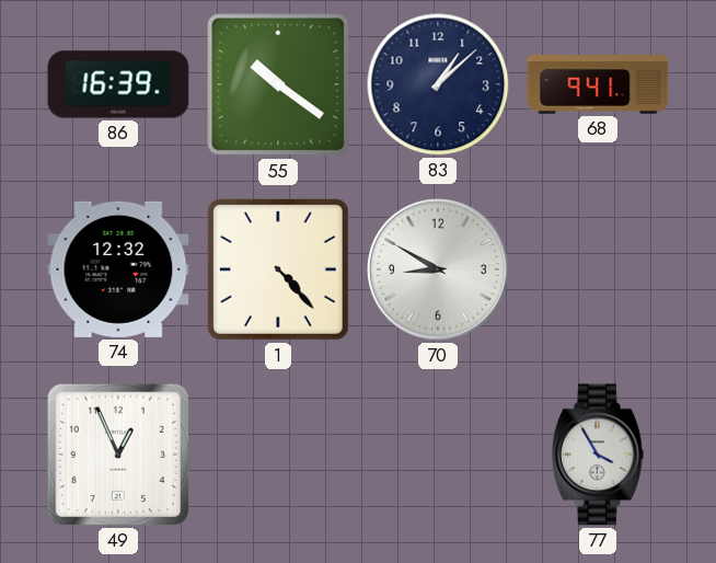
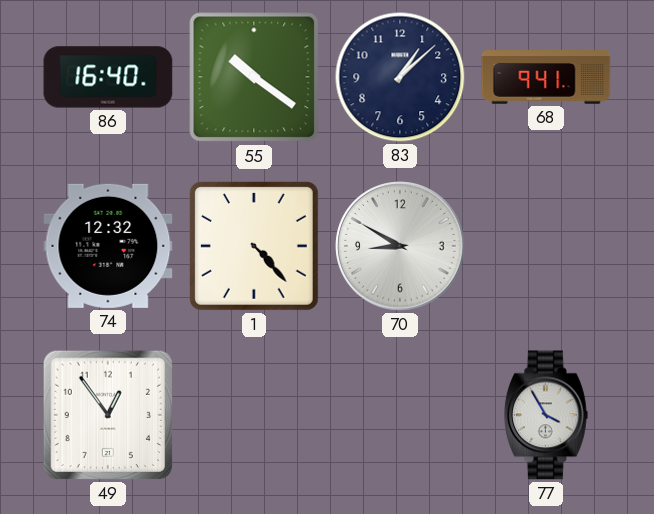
86: 16:39 -> 16:40 (108, 77)
49: 12:56 -> 12:54 (108, 415)
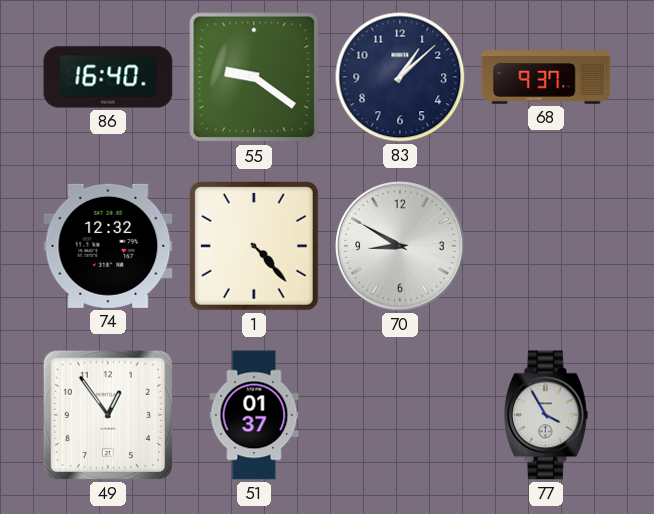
55: 10:21 -> 9:21 (254, 77)
68: 9:41 -> 9:37 (546, 77)
51: none -> 01:37 (254, 415)
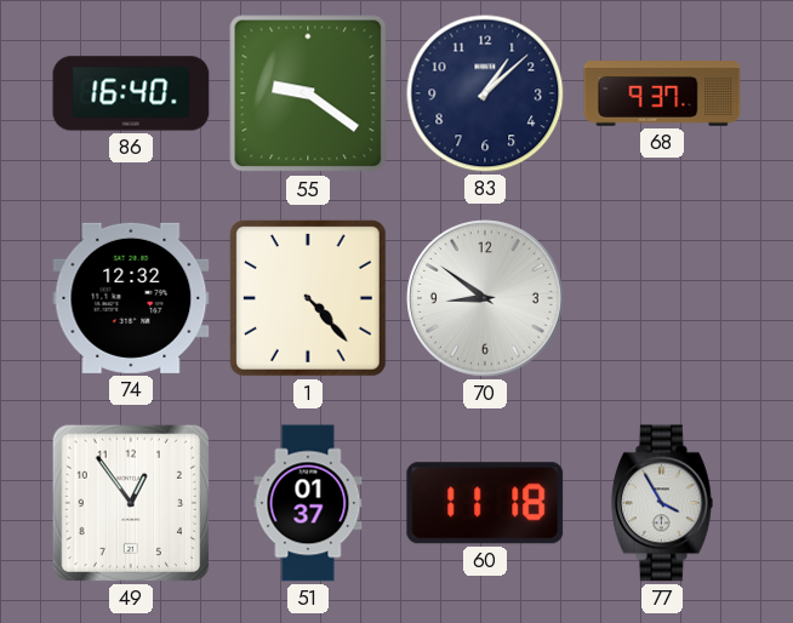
70: 8:50 -> 8:51 (485, 298)
60: none -> 11:18 (485, 503)
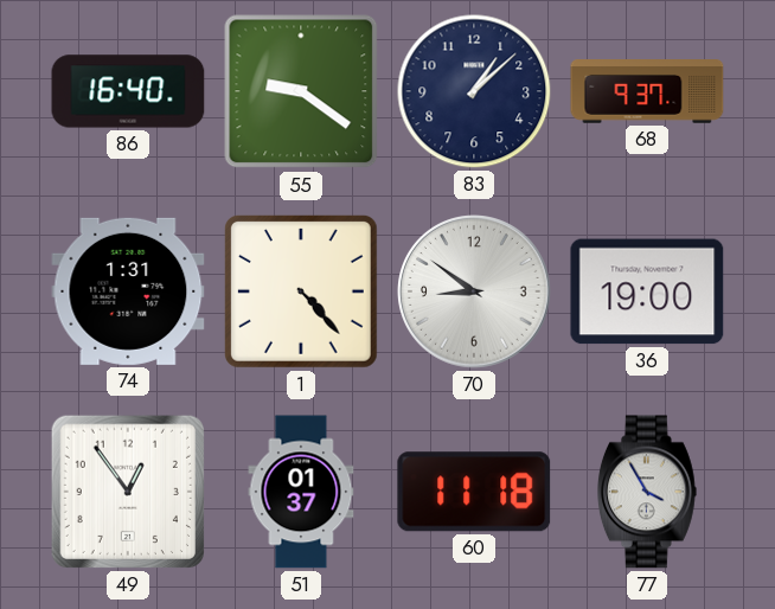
74: 12:32 -> 1:31 (128, 291)
36: none -> 19:00 (647, 291)
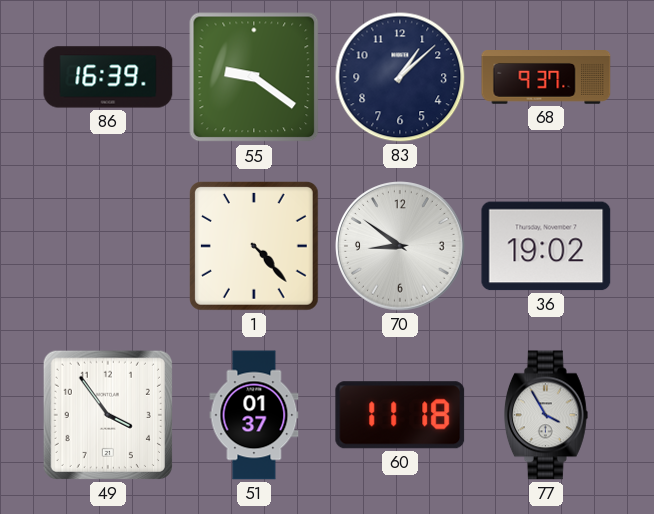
86: 16:40 -> 16:39 (108, 77)
74: 1:31 -> none (128, 291)
36: 19:00 -> 19:02 (546, 246)
49: 12:54 -> 3:54 (108, 415)
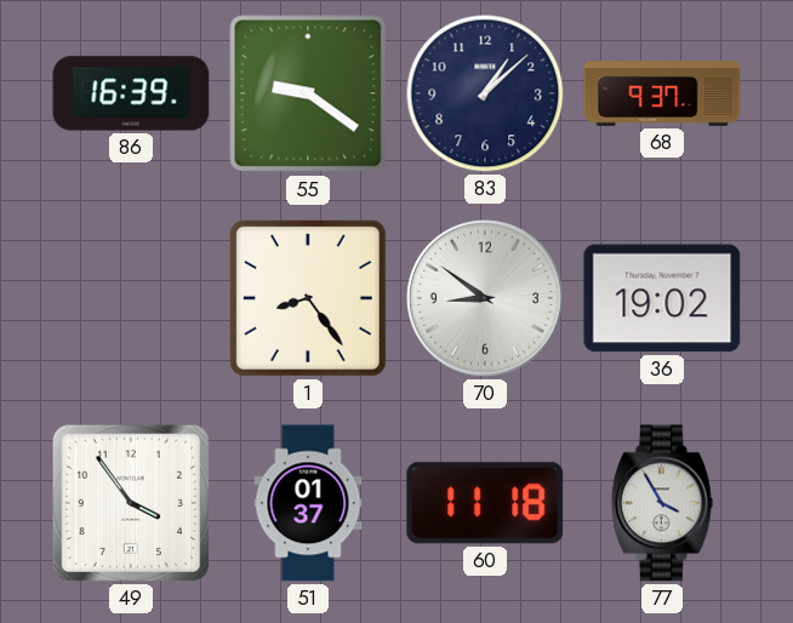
1: 4:23 -> 8:24 (308, 298)
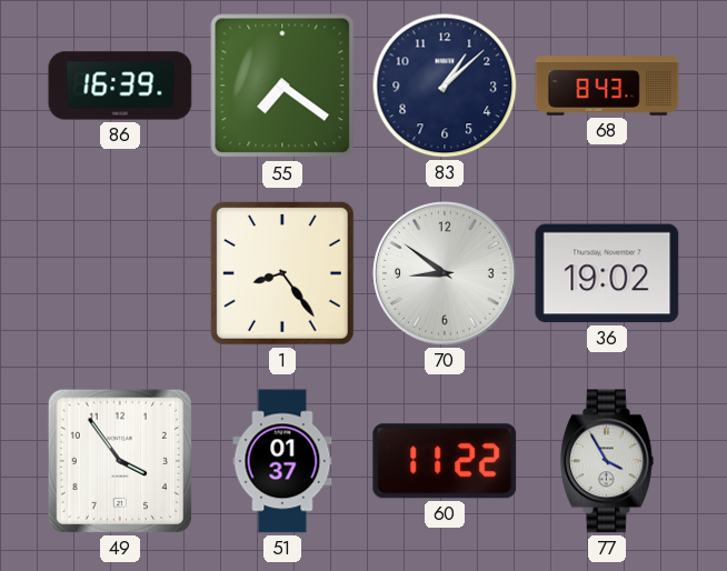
55: 9:21 -> 7:21 (282, 86)
68: 9:37 -> 8:43 (607, 86)
60: 11:18 -> 11:22 (445, 461)
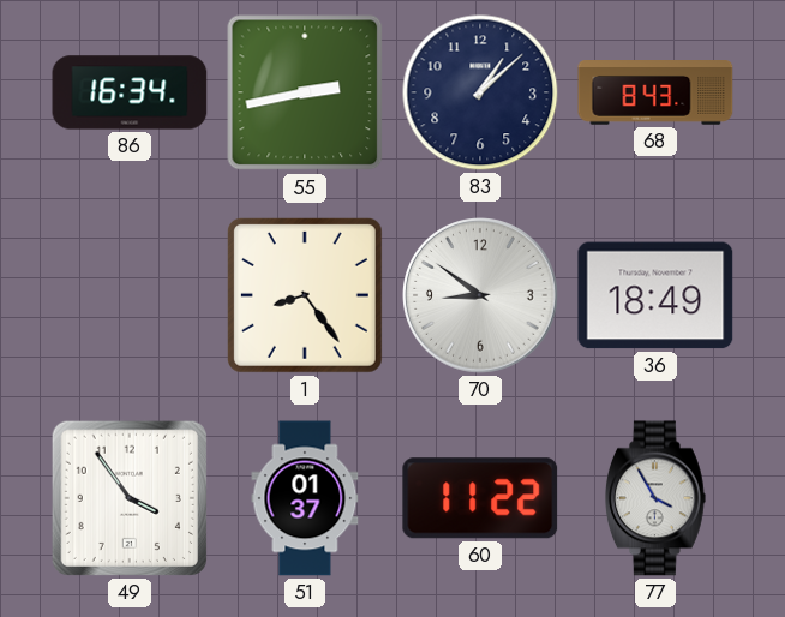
86: 16:39 -> 16:34 (130, 92)
55: 7:21 -> 2:43 (305, 92)
36: 19:02 -> 18:49 (655, 295)
